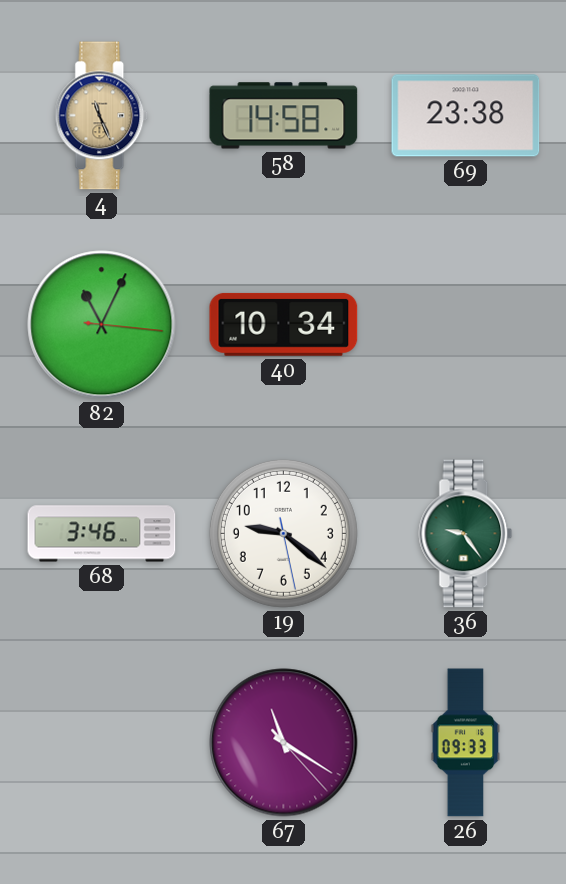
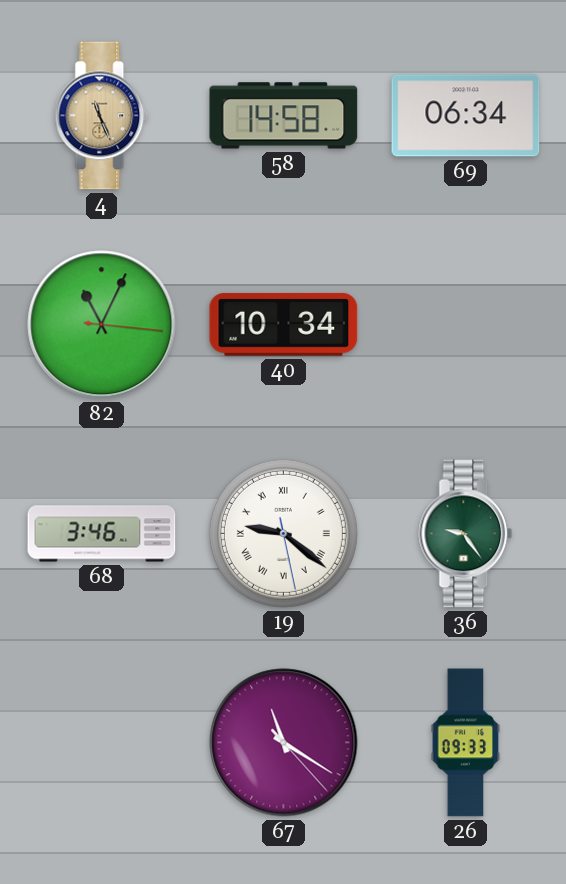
69: 23:38 -> 06:34 (466, 116)
19 numerals: Arabic -> Roman (283, 533)
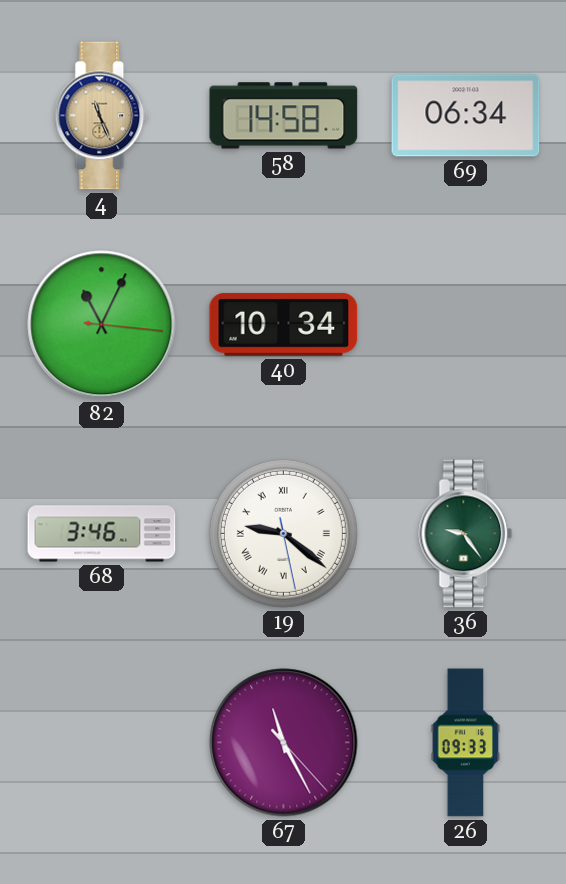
67: 11:20 -> 11:25 (284, 743)
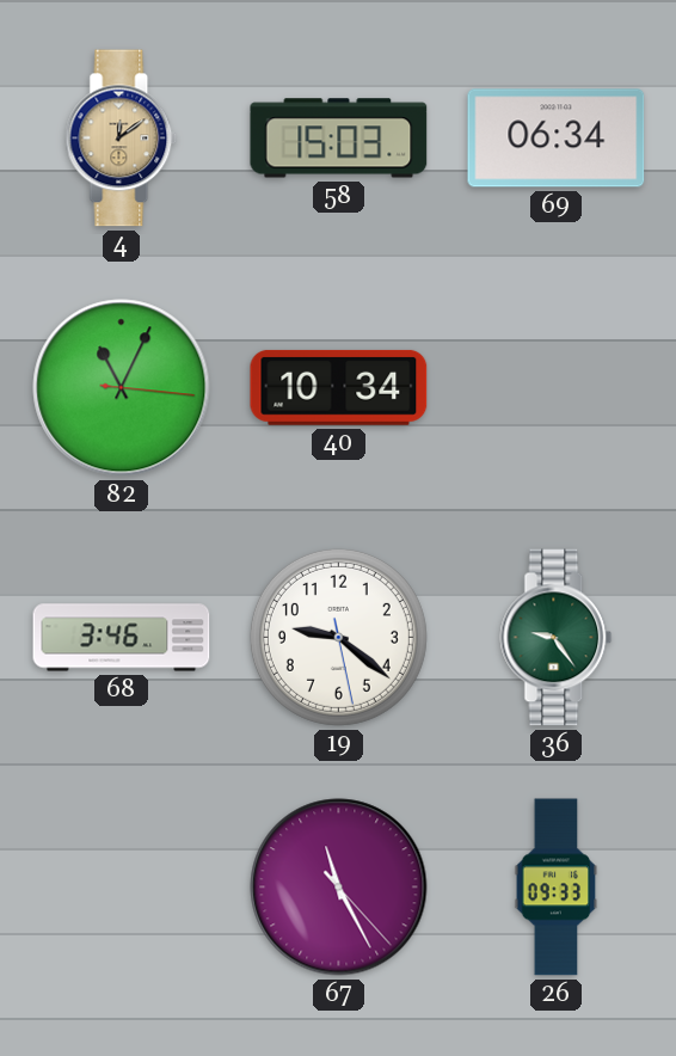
4: 11:26 -> 12:09 (122, 139)
58: 14:58 -> 15:03 (339, 139)
19 numerals: Roman -> Arabic (338, 637)
